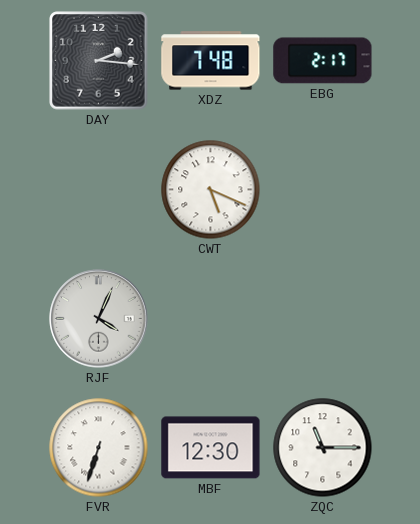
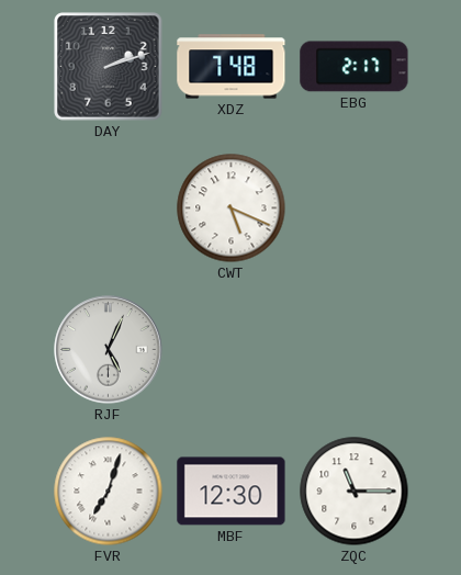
DAY: 2:16 -> 2:12 (109, 67)
RJF: 4:04 -> 5:04 (109, 350)
FVR: 6:33 -> 7:03 (109, 492)
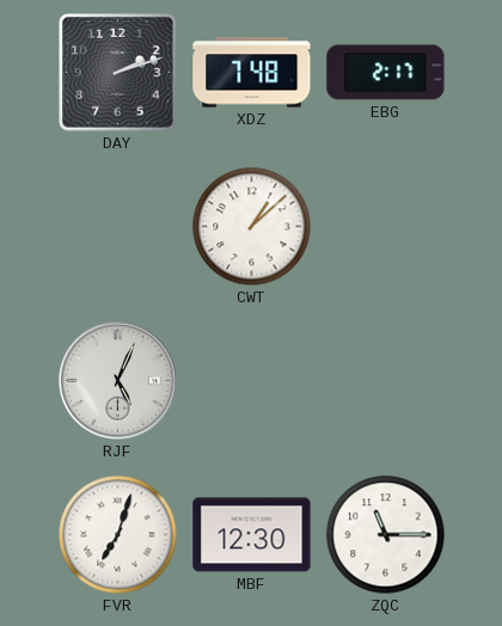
CWT: 5:19 -> 1:08 (252, 227)
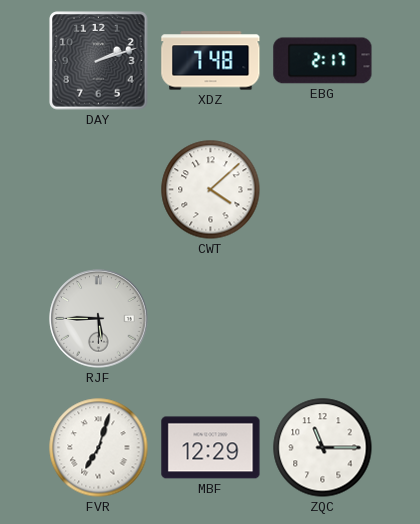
CWT: 1:08 -> 4:08 (211, 190)
RJF: 5:04 -> 5:45 (99, 319)
MBF: 12:30 -> 12:29 (211, 448)
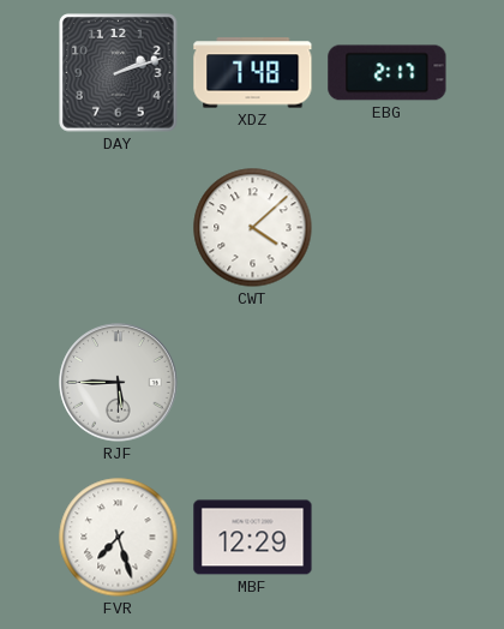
FVR: 7:03 -> 7:27 (119, 538)
ZQC: 11:15 -> none (323, 448)
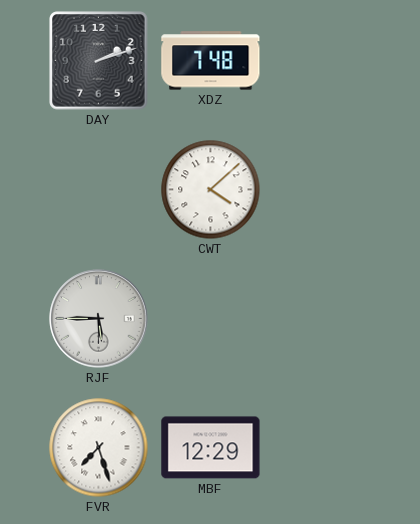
EBG: 2:17 -> none (388, 73)
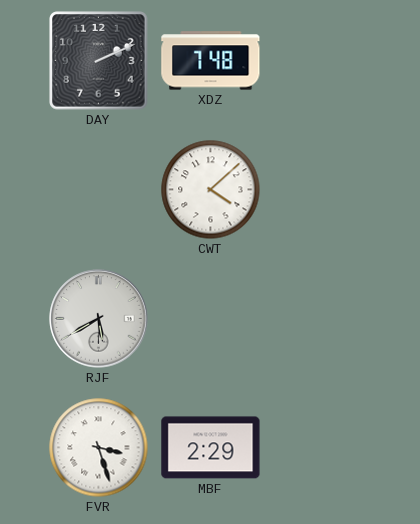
DAY: 2:12 -> 2:11 (99, 61)
RJF: 5:45 -> 5:40 (99, 319)
FVR: 7:27 -> 3:27 (99, 448)
MBF: 12:29 -> 2:29 (211, 448)
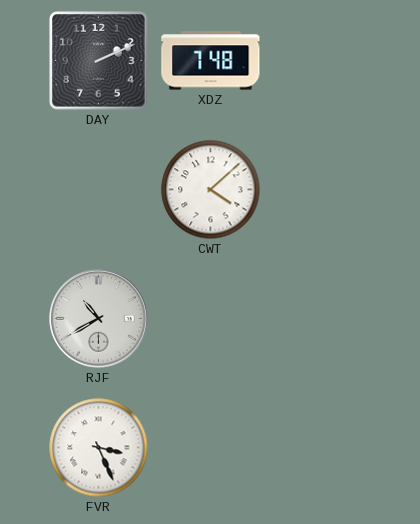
RJF: 5:40 -> 10:40 (99, 319)
FVR: 3:27 -> 3:26 (99, 448)
MBF: 2:29 -> none (211, 448)
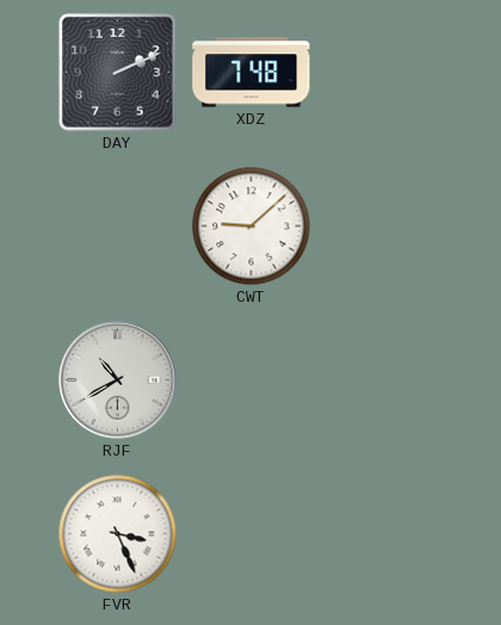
CWT: 4:08 -> 9:08 (252, 227)
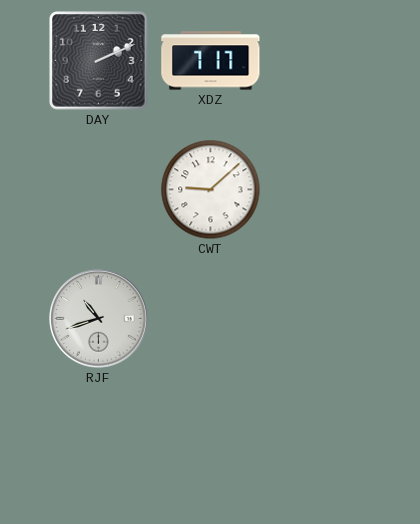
XDZ: 7:48 -> 7:17 (211, 61)
RJF: 10:40 -> 10:42 (99, 319)
FVR: 3:26 -> none (118, 534)
